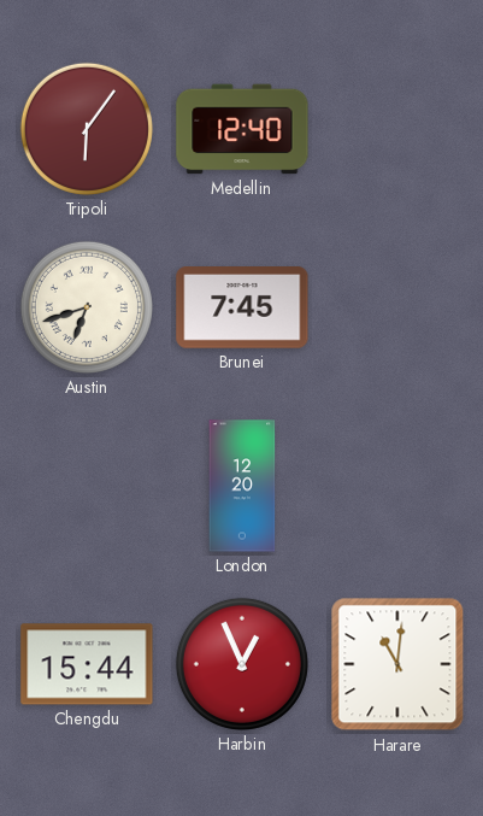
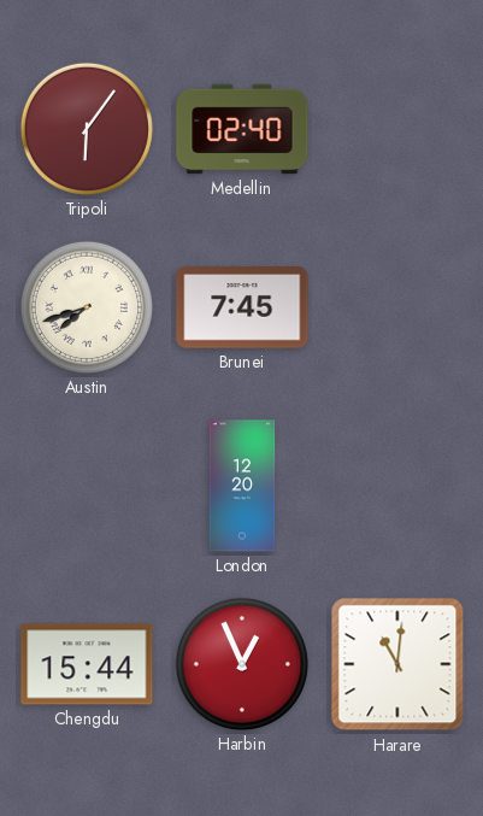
Medellin: 12:40 -> 02:40 (242, 129)
Austin: 6:42 -> 7:42 (87, 307)
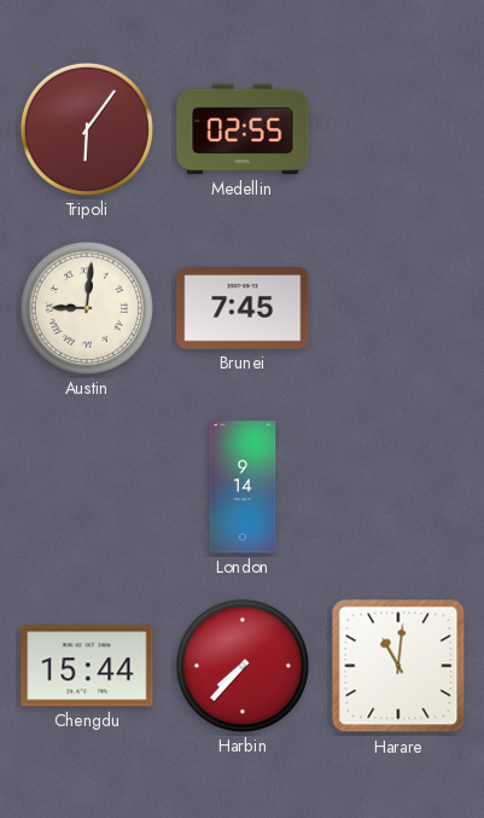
Medellin: 02:40 -> 02:55 (243, 129)
Austin: 7:42 -> 9:01 (87, 308)
London: 12:20 -> 9:14 (243, 487)
Harbin: 12:56 -> 7:37 (243, 666)
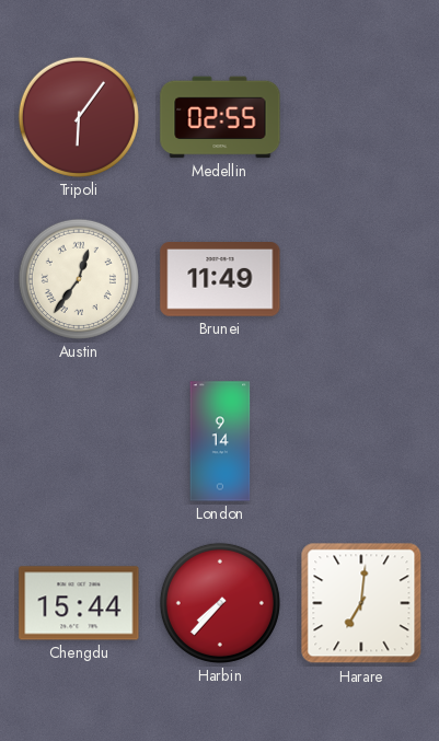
Austin: 9:01 -> 12:36 (79, 279)
Brunei: 7:45 -> 11:49 (220, 280)
Harare: 11:01 -> 7:01 (361, 603)
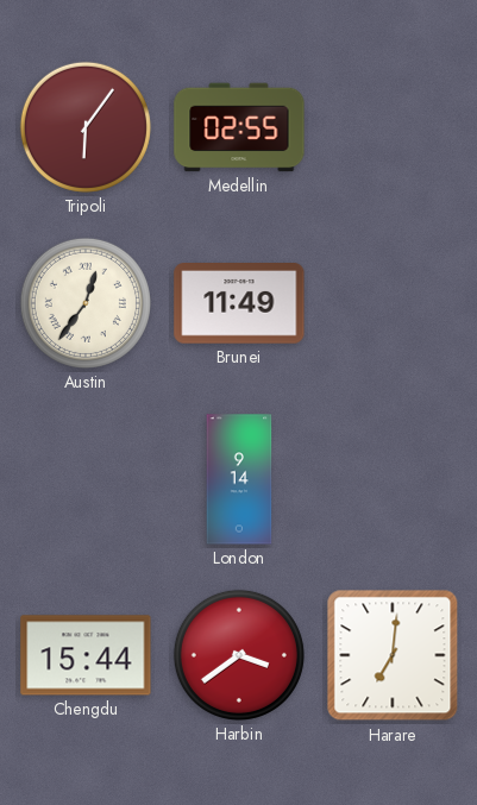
Harbin: 7:37 -> 3:39 (239, 655)
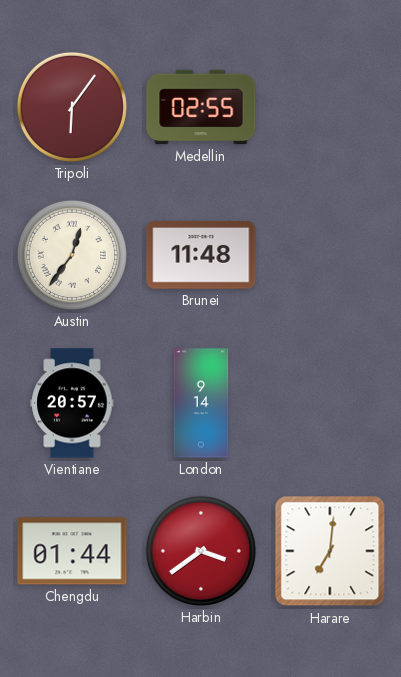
Brunei: 11:49 -> 11:48 (201, 256)
Vientiane: none -> 20:57 (72, 403)
Chengdu: 15:44 -> 01:44 (72, 551)
